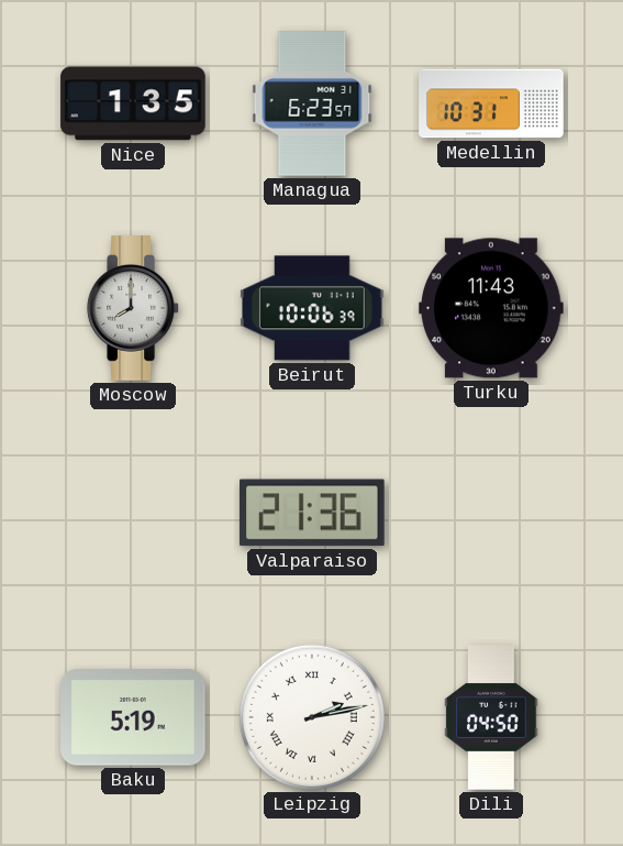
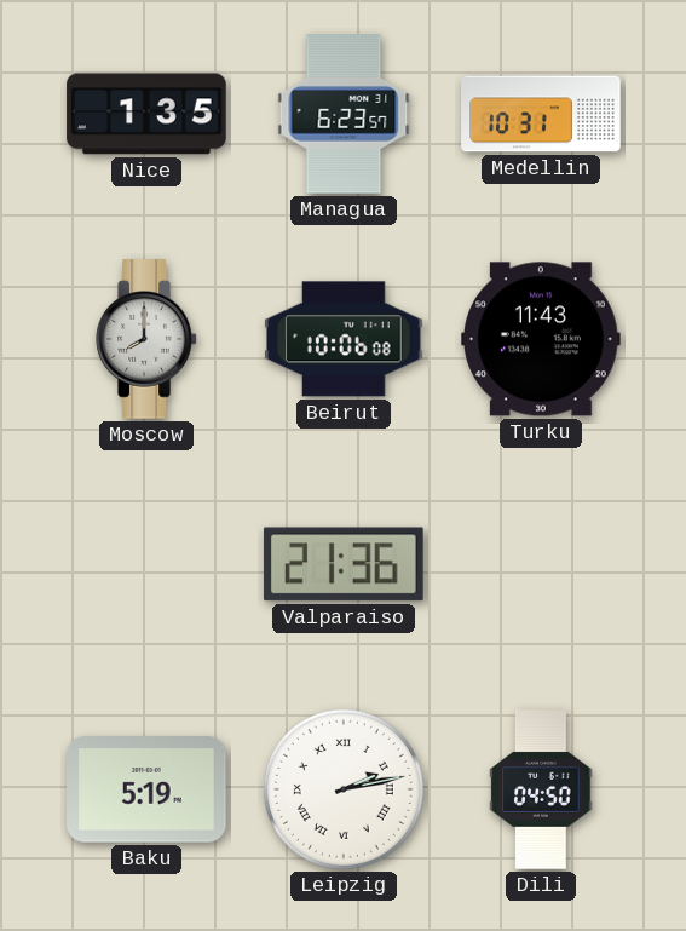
Beirut: 10:06:39 -> 10:06:08 (345, 339)
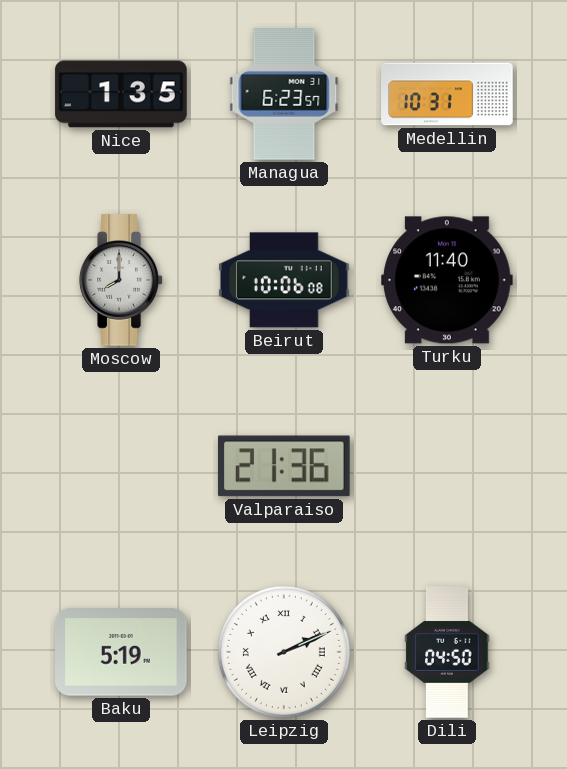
Turku: 11:43 -> 11:40 (448, 280)
Leipzig: 2:13 -> 2:11 (284, 652)
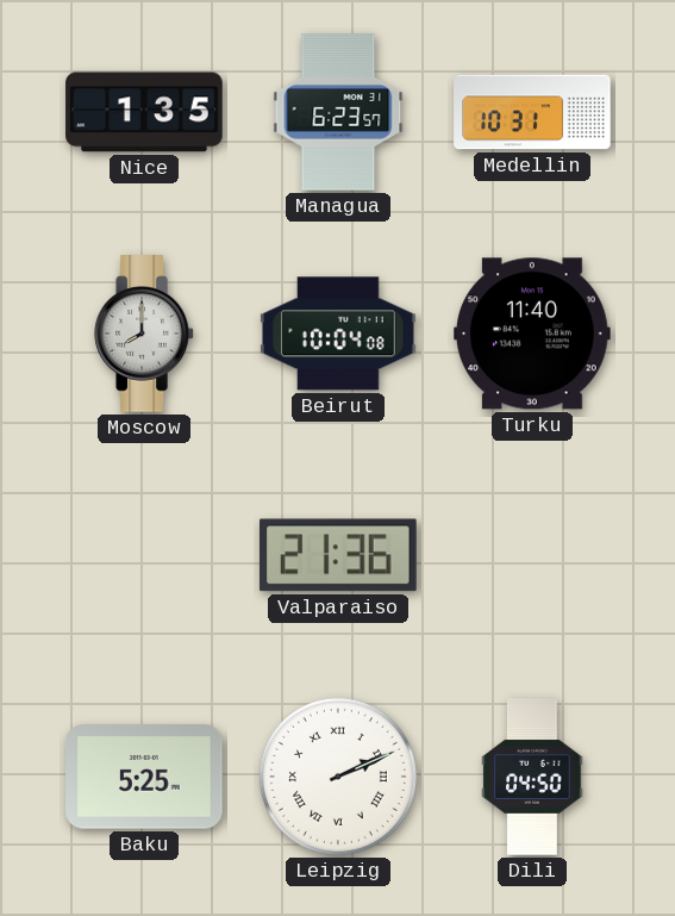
Beirut: 10:06 -> 10:04 (339, 334)
Baku: 5:19 -> 5:25 (144, 777)
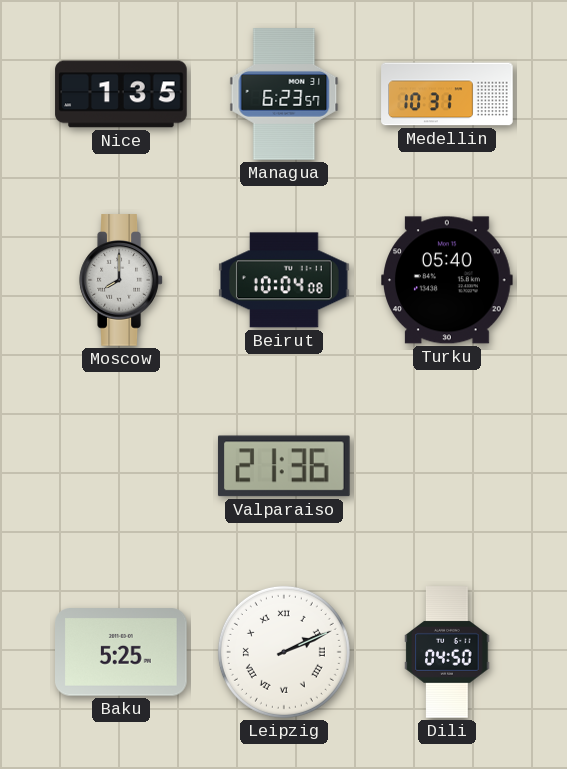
Turku: 11:40 -> 05:40 (448, 280)
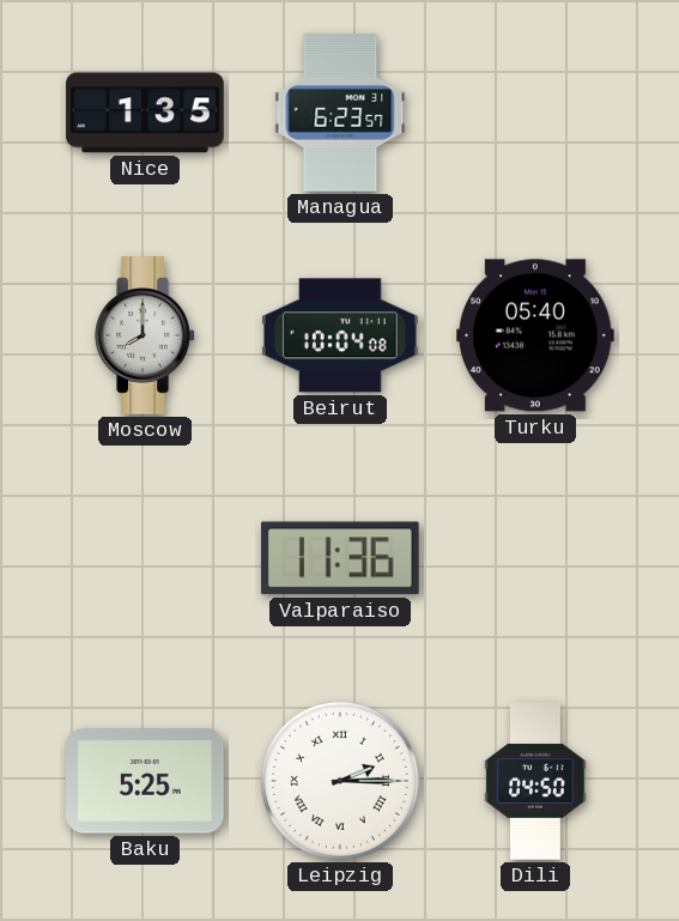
Medellin: 10:31 -> none (447, 94)
Valparaiso: 21:36 -> 11:36 (340, 558)
Leipzig: 2:11 -> 2:15 (340, 781)
